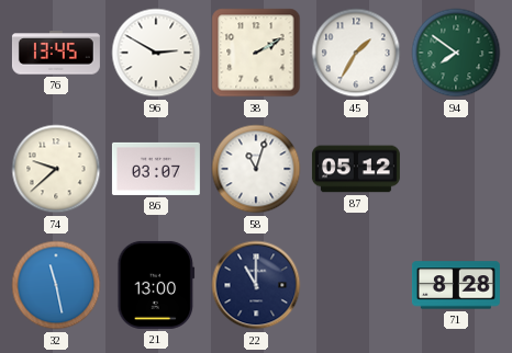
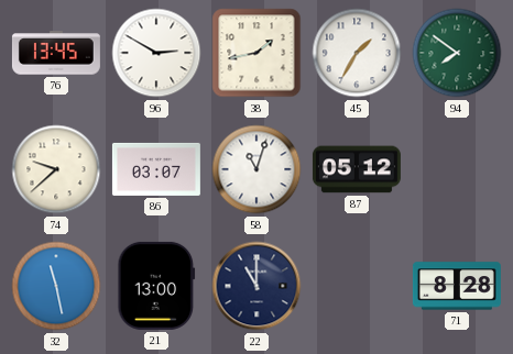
38: 2:10 -> 1:43 (256, 53)
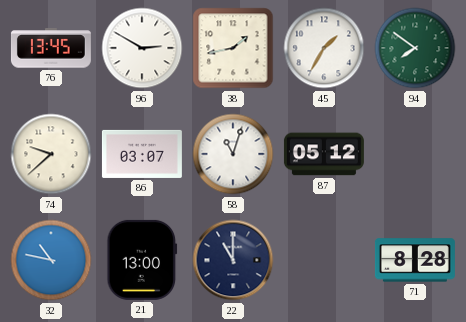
32: 11:28 -> 10:47 (51, 260)
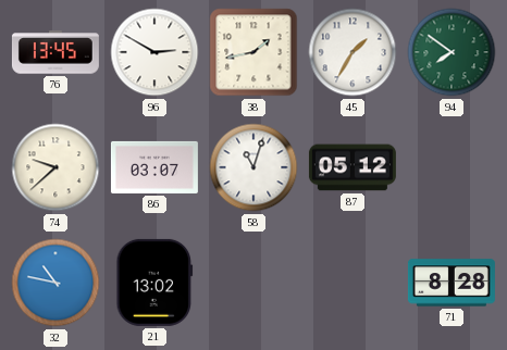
21: 13:00 -> 13:02 (154, 283)
22: 11:00 -> none (233, 260)
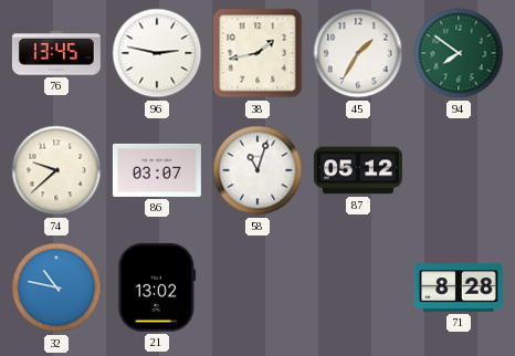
96: 2:50 -> 2:47 (157, 53)
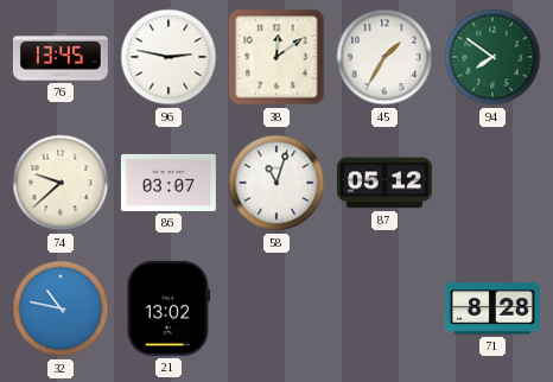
38: 1:43 -> 12:09 (276, 57)
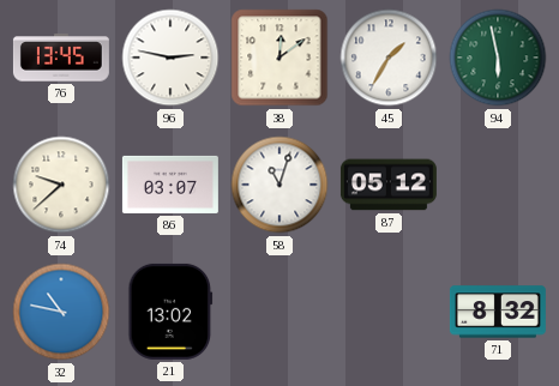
94: 7:51 -> 5:58 (498, 58)
71: 8:28 -> 8:32 (498, 312)
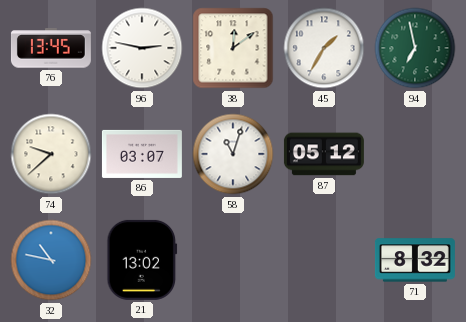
94: 5:58 -> 6:58 (415, 48)
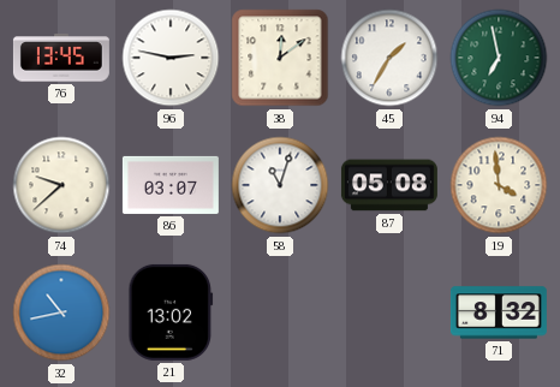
87: 05:12 -> 05:08 (389, 185)
19: none -> 3:59 (499, 185)
32: 10:47 -> 10:43 (61, 312)
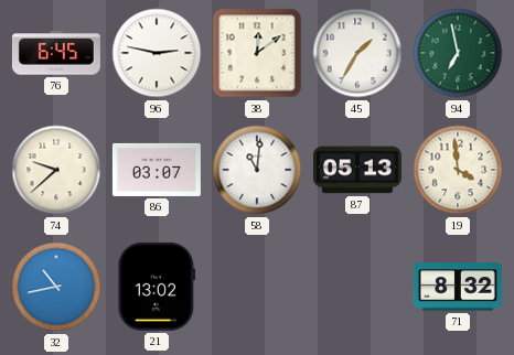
76: 13:45 -> 6:45 (56, 53)
58: 11:03 -> 11:01 (257, 170)
87: 05:08 -> 05:13 (357, 170)
